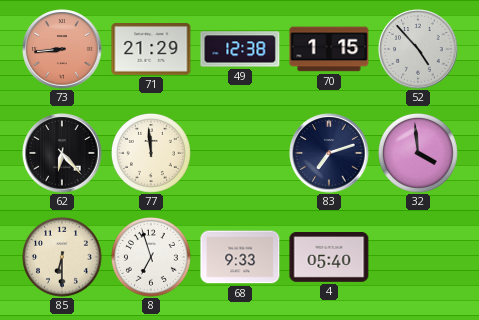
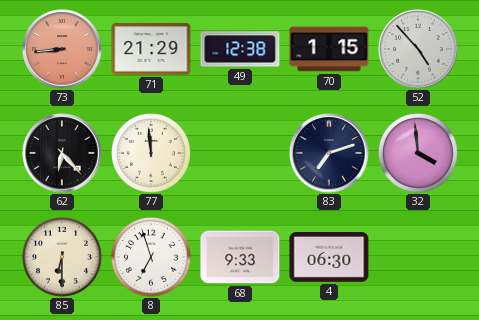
4: 05:40 -> 06:30 (329, 258)
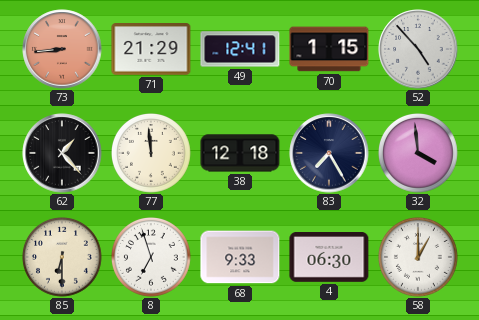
49: 12:38 -> 12:41 (240, 49)
62: 6:23 -> 1:23 (62, 153)
38: none -> 12:18 (240, 153)
83: 7:12 -> 7:25 (329, 153)
58: none -> 1:00 (419, 258)
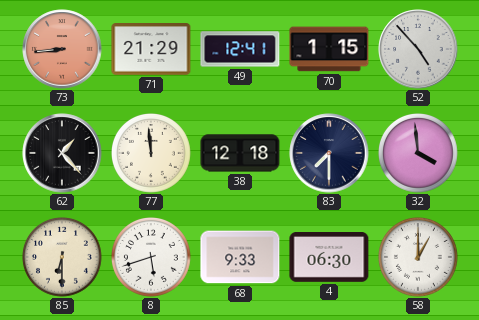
83: 7:25 -> 7:30 (329, 153)
8: 6:57 -> 5:42 (152, 258)
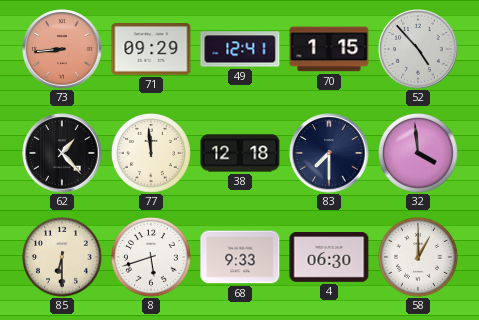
71: 21:29 -> 09:29 (151, 49)
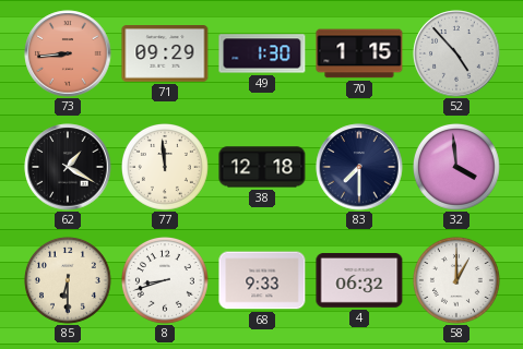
49: 12:41 -> 1:30 (262, 53)
62: 1:23 -> 1:20 (68, 167)
8: 5:42 -> 8:42 (166, 281)
4: 06:30 -> 06:32 (359, 281)
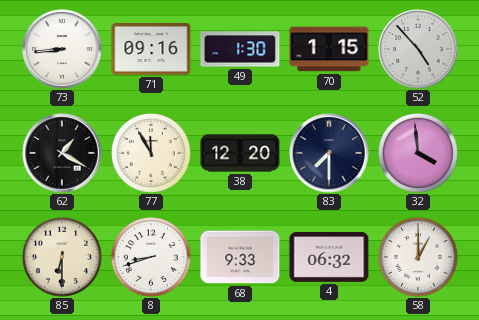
73 dial: salmon -> white (62, 49)
71: 09:29 -> 09:16 (151, 49)
77: 11:59 -> 11:55 (152, 154)
38: 12:18 -> 12:20 (240, 153)
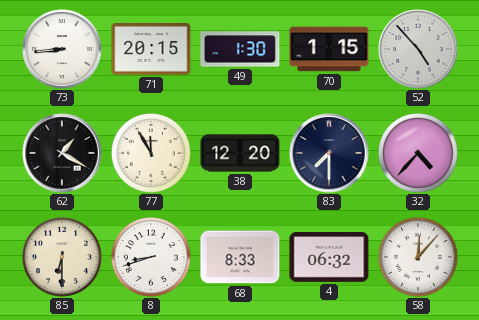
71: 09:16 -> 20:15 (151, 49)
32: 3:59 -> 4:37 (419, 154)
68: 9:33 -> 8:33 (240, 257)
58: 1:00 -> 12:07 (419, 258)
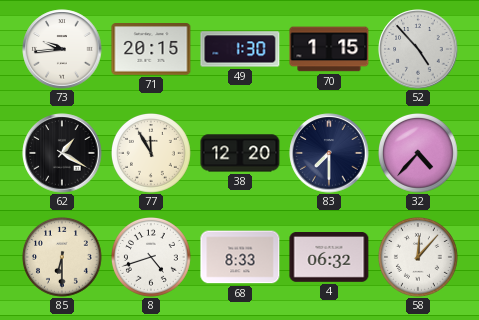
73: 8:44 -> 9:44 (62, 49)
8: 8:42 -> 4:42 (152, 258)
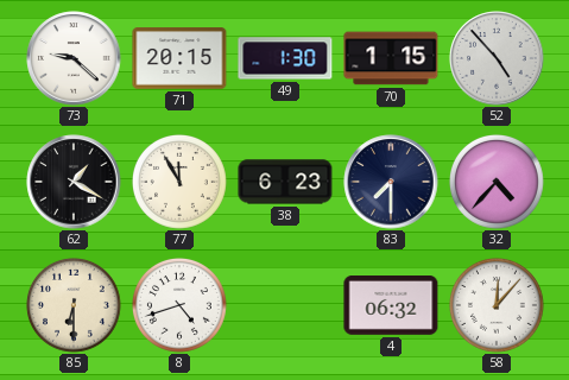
73: 9:44 -> 9:22 (74, 58)
38: 12:20 -> 6:23 (285, 182)
68: 8:33 -> none (240, 257)
